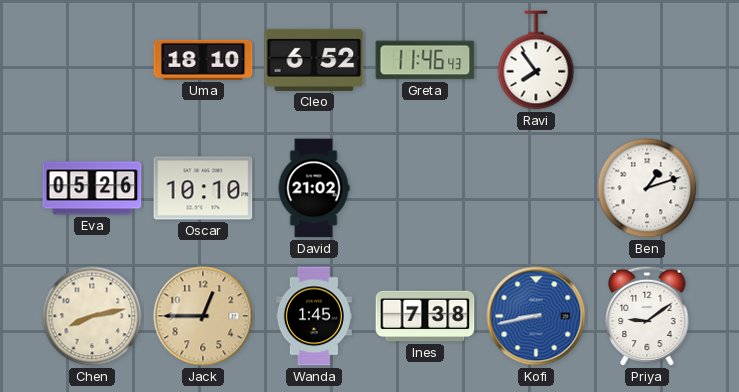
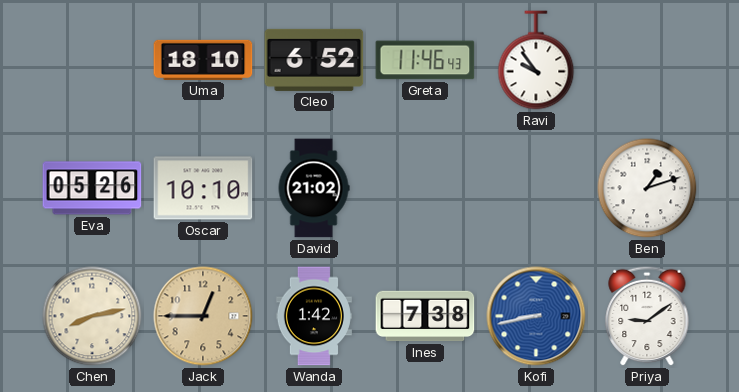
Ravi: 7:54 -> 9:54 (536, 60)
Wanda: 1:45 -> 1:42 (314, 316)
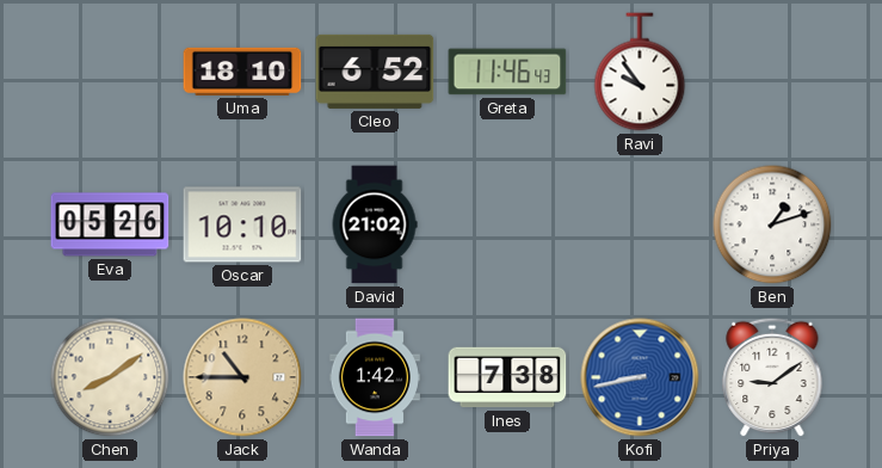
Chen: 8:13 -> 8:09 (110, 377)
Jack: 12:45 -> 10:45 (242, 377)
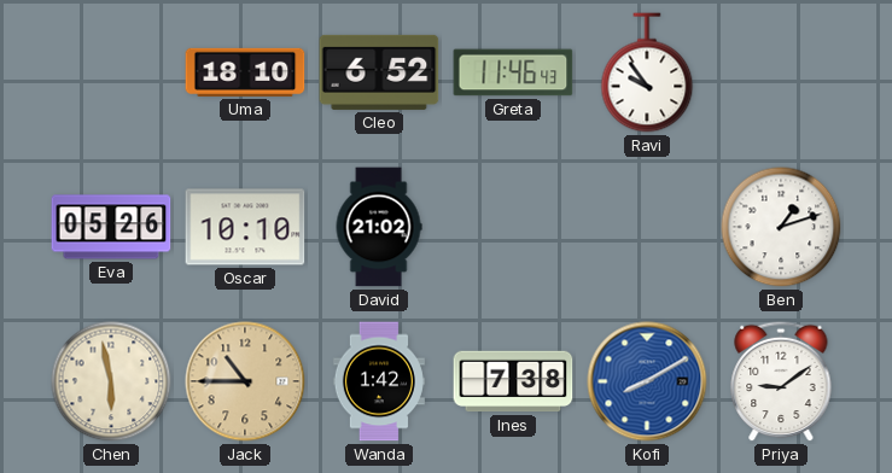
Chen: 8:09 -> 5:58 (111, 381)
Kofi: 8:43 -> 8:10 (647, 381)
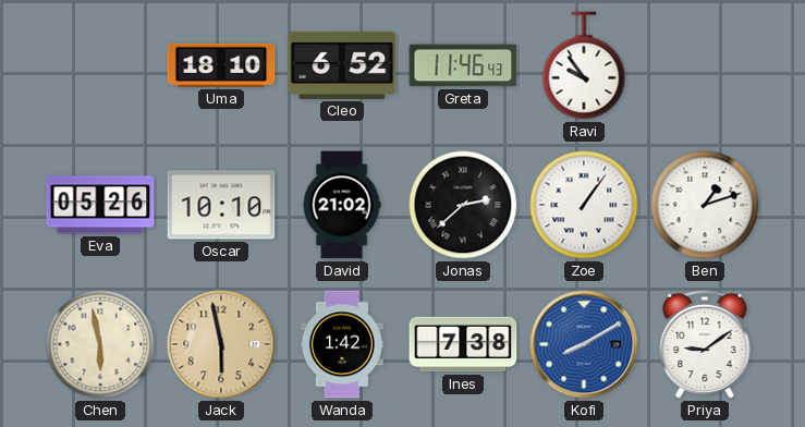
Jonas: none -> 2:38 (463, 205)
Zoe: none -> 1:06 (584, 205)
Jack: 10:45 -> 5:58 (221, 344)
